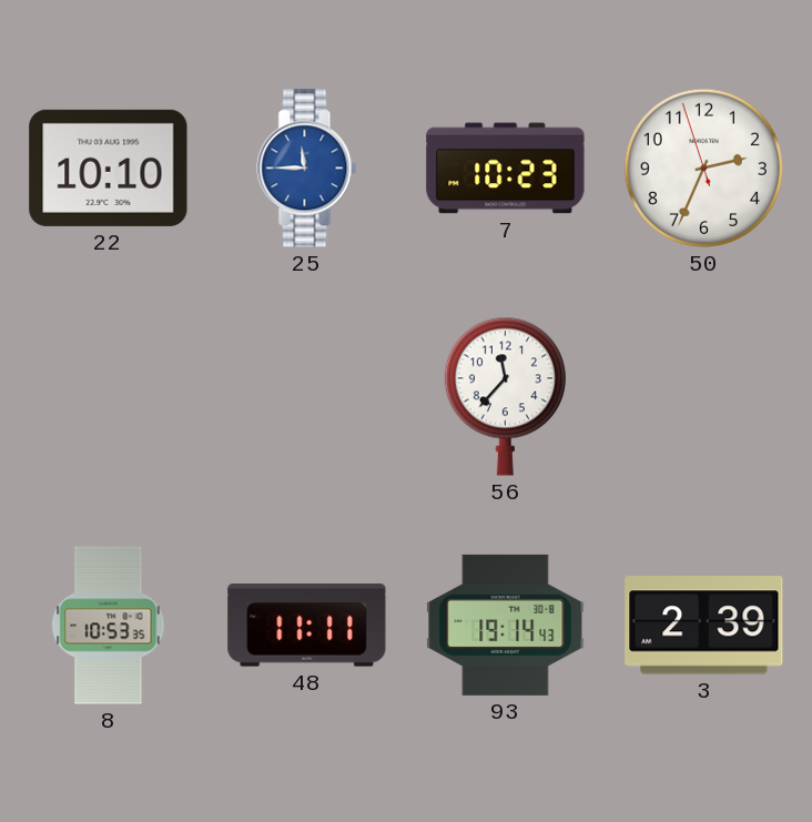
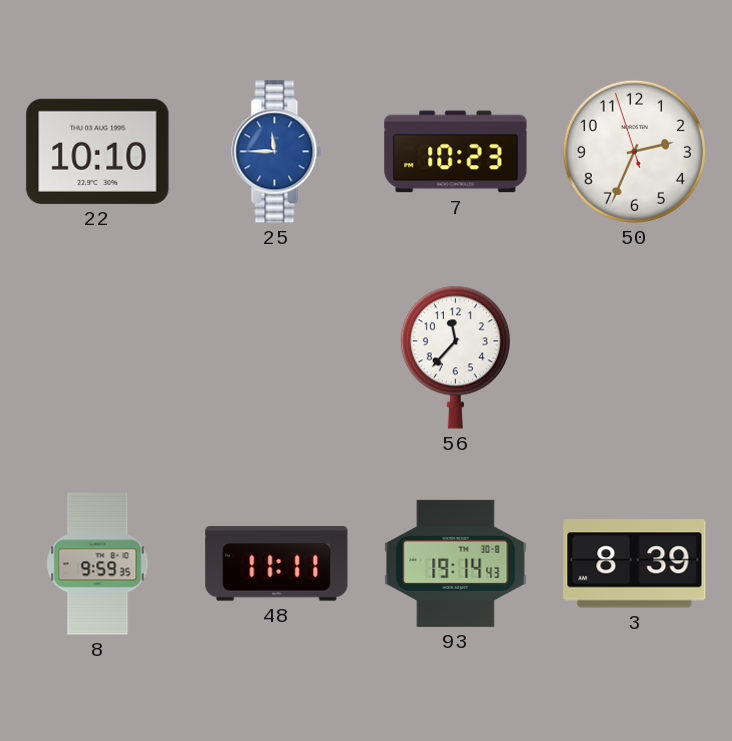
8: 10:53 -> 9:59 (98, 564)
3: 2:39 -> 8:39 (635, 564)
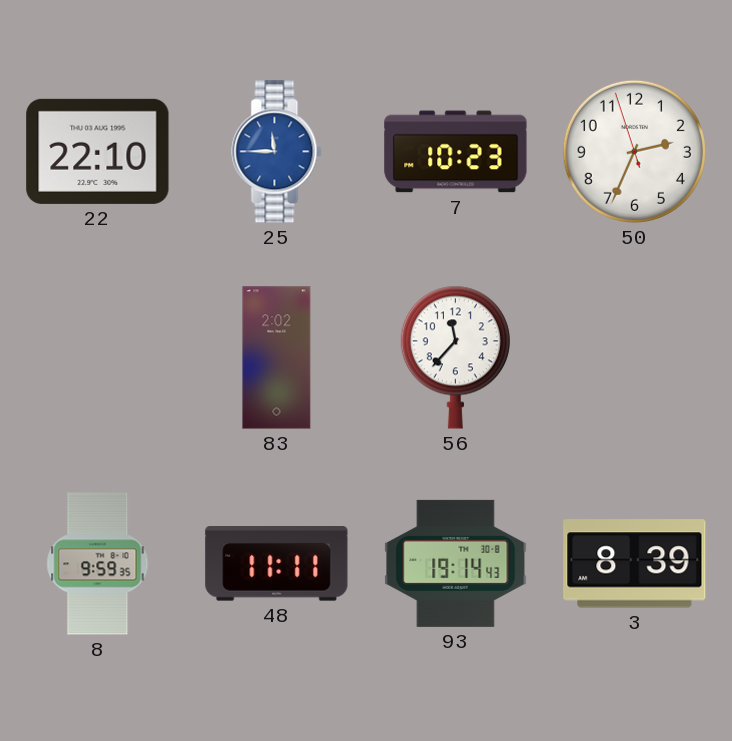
22: 10:10 -> 22:10 (98, 151)
83: none -> 2:02 (277, 358)
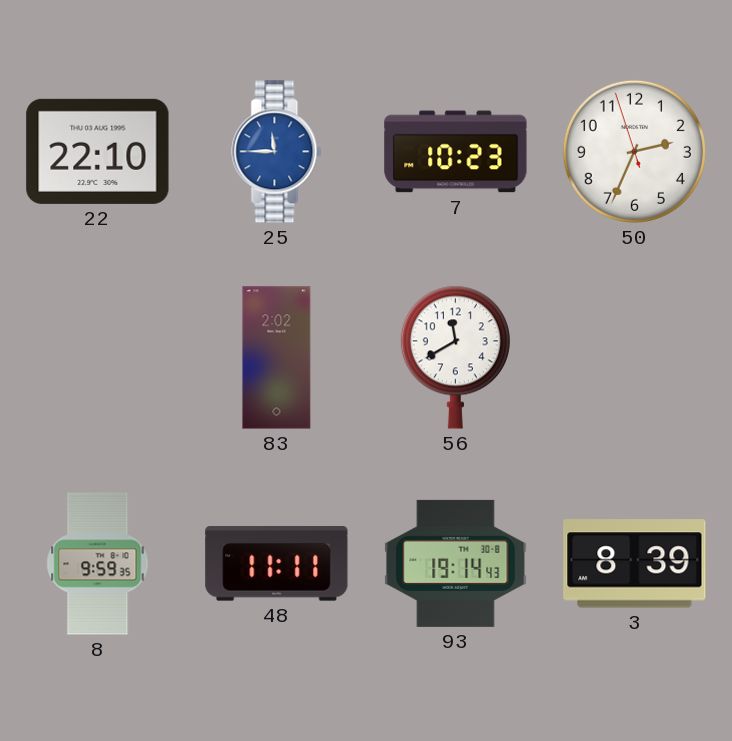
56: 11:37 -> 11:40 (455, 357)
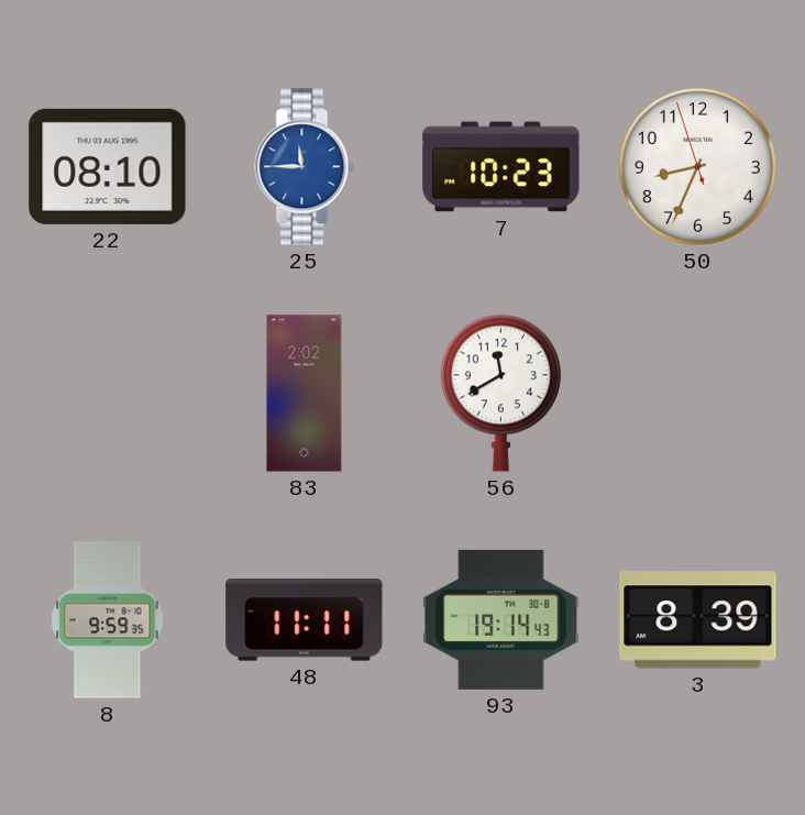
22: 22:10 -> 08:10 (108, 166)
50: 2:33 -> 8:33 (697, 166)
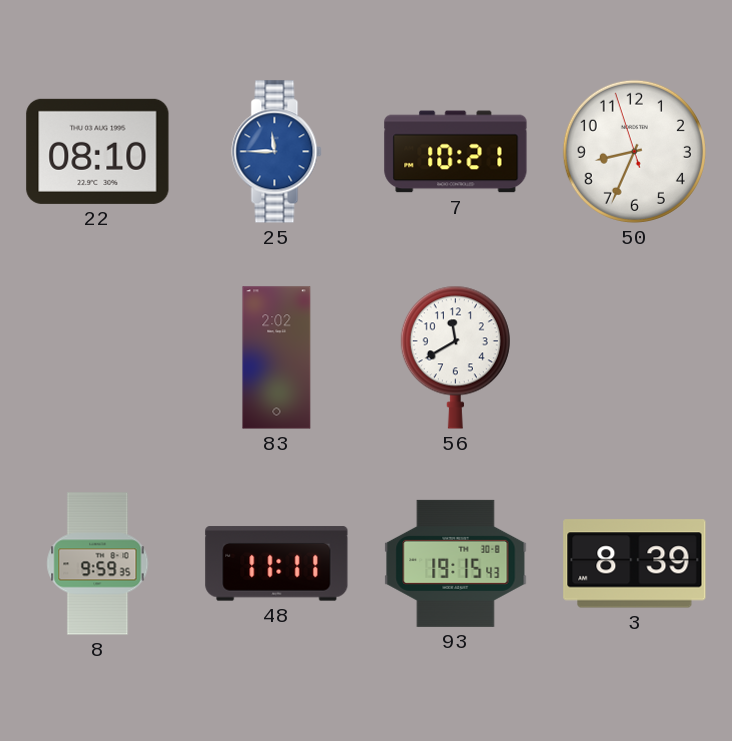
7: 10:23 -> 10:21 (456, 152)
93: 19:14 -> 19:15 (456, 563)
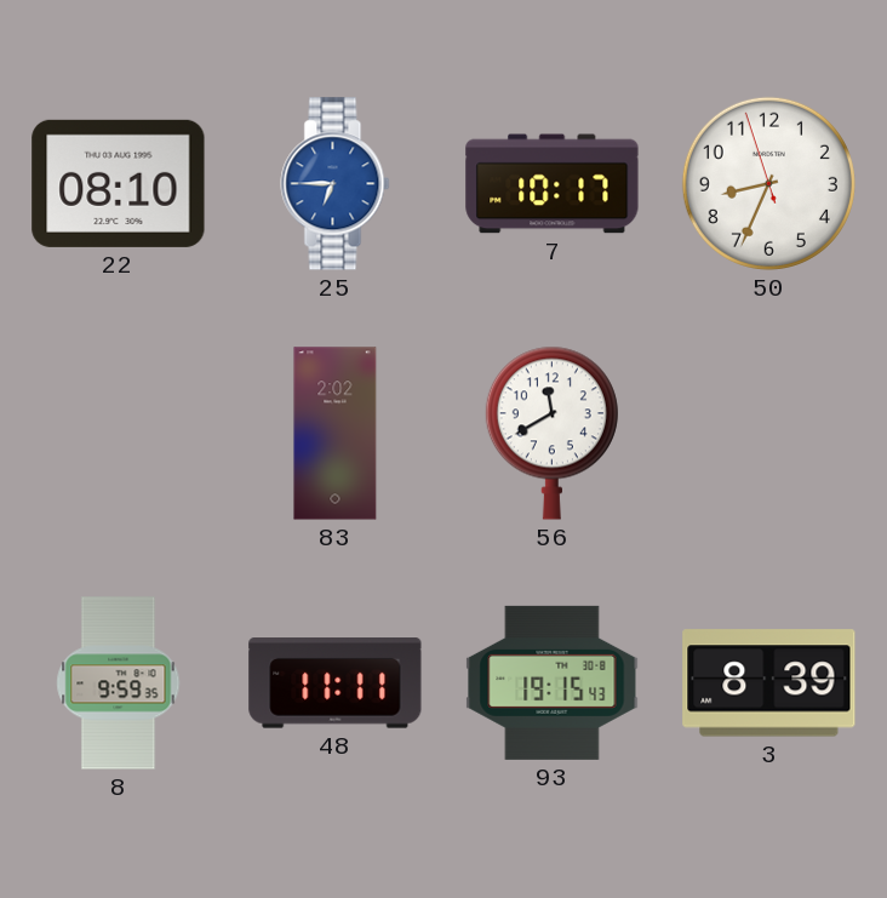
25: 11:45 -> 6:45 (336, 184)
7: 10:21 -> 10:17 (553, 184)
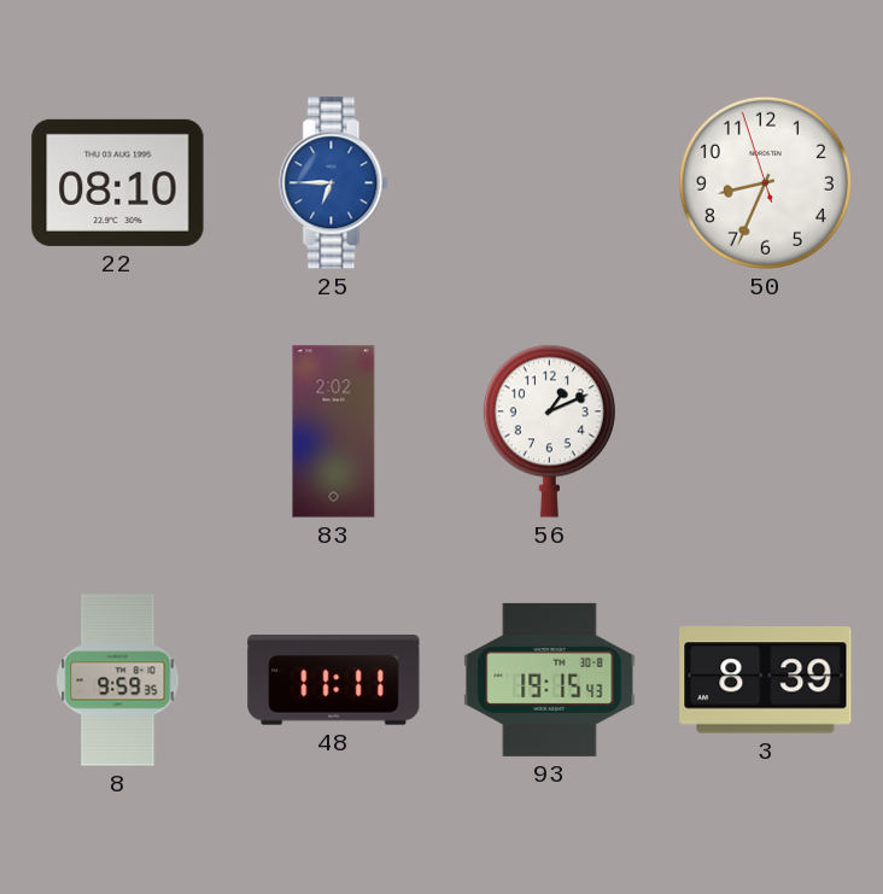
7: 10:17 -> none (553, 184)
56: 11:40 -> 1:11 (549, 431)
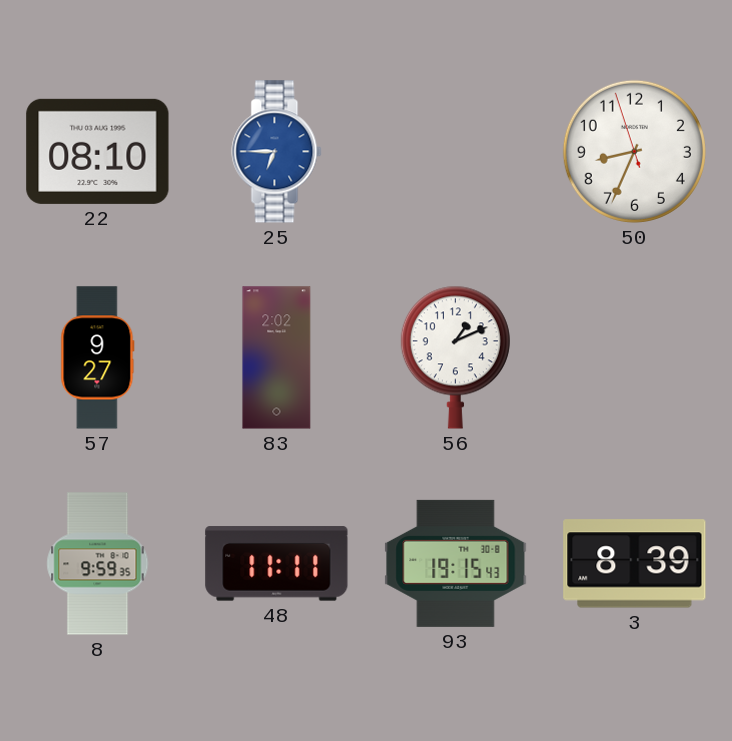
57: none -> 9:27 (98, 358)
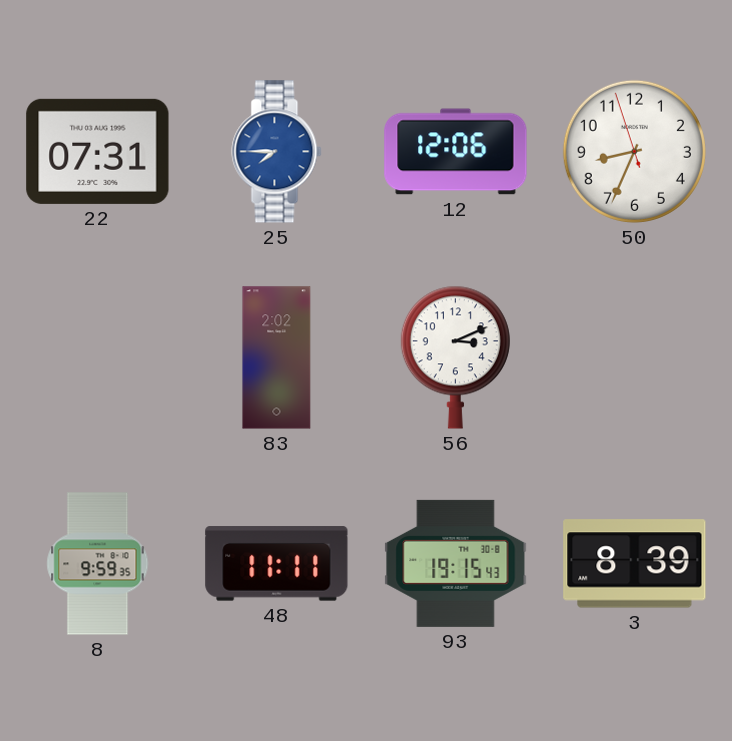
22: 08:10 -> 07:31 (98, 151)
25: 6:45 -> 7:45 (277, 152)
12: none -> 12:06 (456, 152)
57: 9:27 -> none (98, 358)
56: 1:11 -> 3:11 (455, 357)
